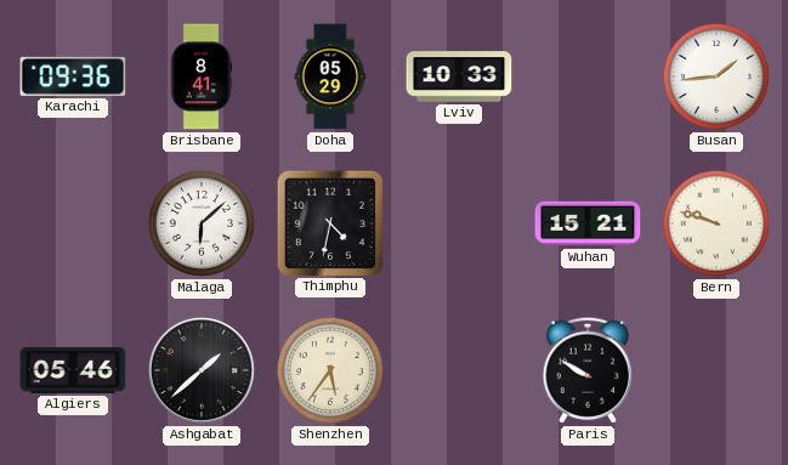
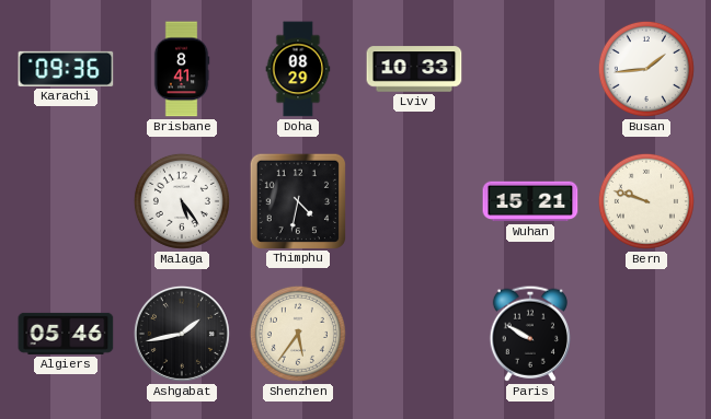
Doha: 05:29 -> 08:29 (298, 69)
Malaga: 6:08 -> 5:24 (182, 201)
Ashgabat: 1:38 -> 1:43 (182, 334)
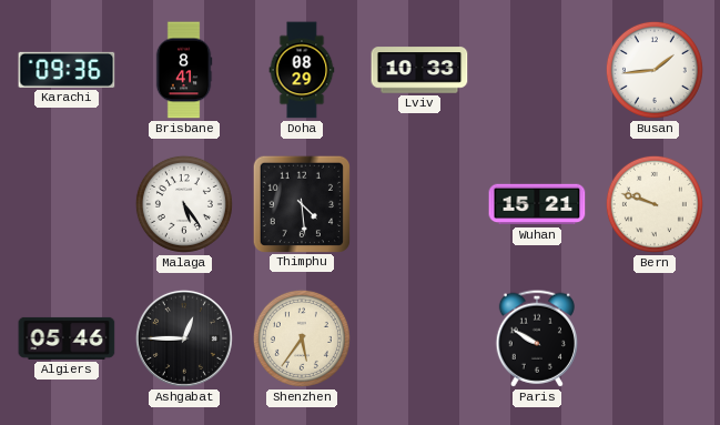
Thimphu: 4:32 -> 4:29 (301, 203)
Ashgabat: 1:43 -> 12:45 (184, 338)
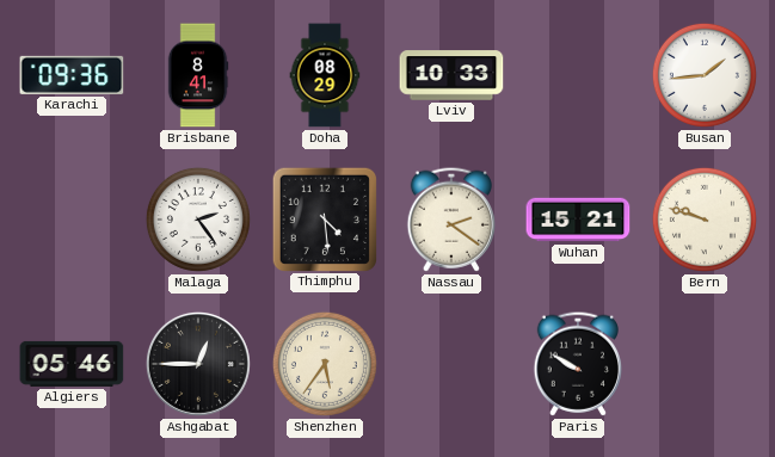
Malaga: 5:24 -> 2:24 (198, 220)
Nassau: none -> 2:21 (450, 220)
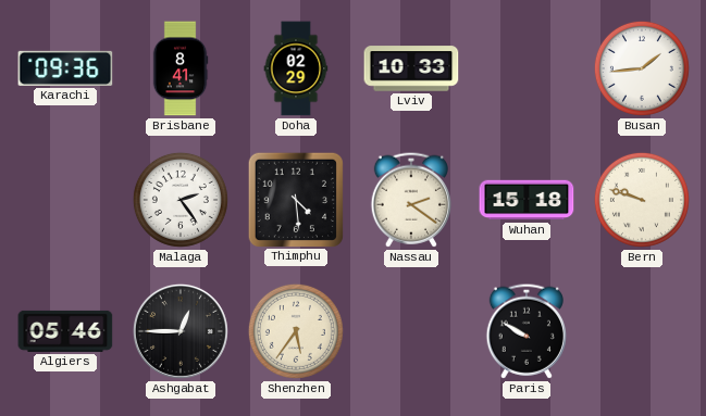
Doha: 08:29 -> 02:29 (296, 68)
Wuhan: 15:21 -> 15:18 (527, 200)
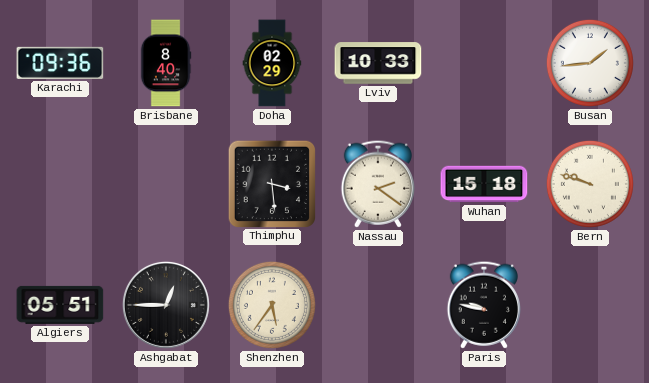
Brisbane: 8:41 -> 8:40 (166, 63)
Malaga: 2:24 -> none (181, 200)
Thimphu: 4:29 -> 3:29 (271, 183)
Algiers: 05:46 -> 05:51 (60, 305)
Paris: 9:50 -> 9:47 (483, 305)
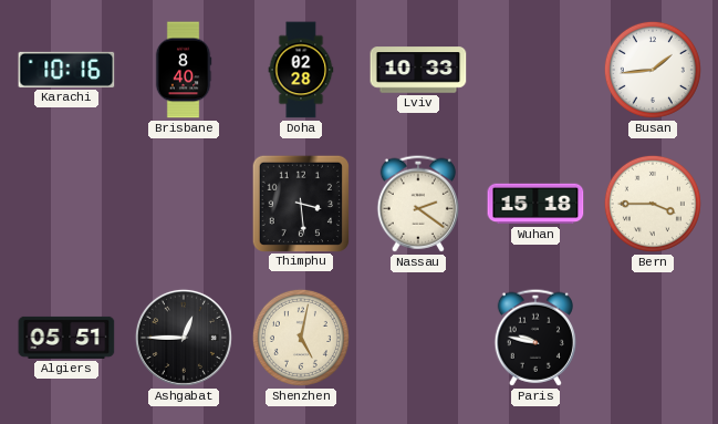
Karachi: 09:36 -> 10:16 (66, 70)
Doha: 02:29 -> 02:28 (301, 70)
Bern: 9:48 -> 3:45 (653, 204)
Shenzhen: 5:36 -> 5:02 (301, 338)
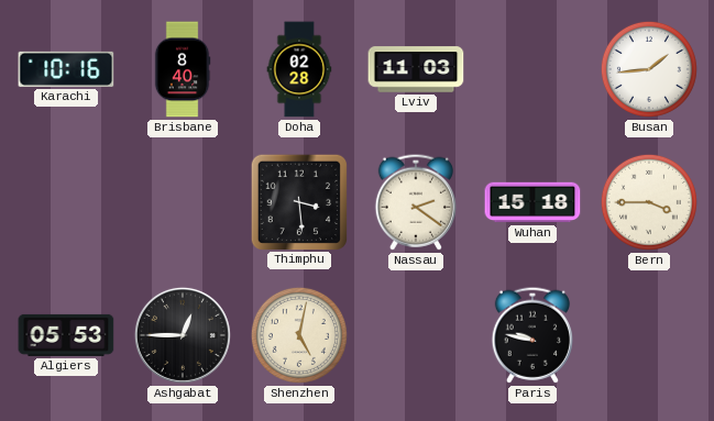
Lviv: 10:33 -> 11:03 (416, 69)
Algiers: 05:51 -> 05:53 (66, 335)
